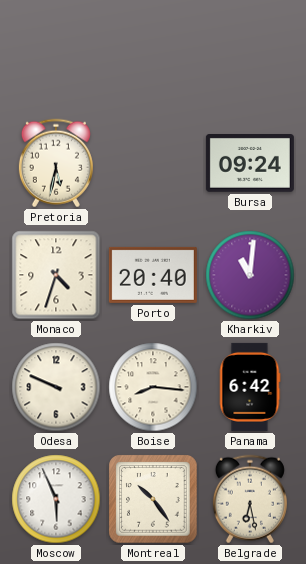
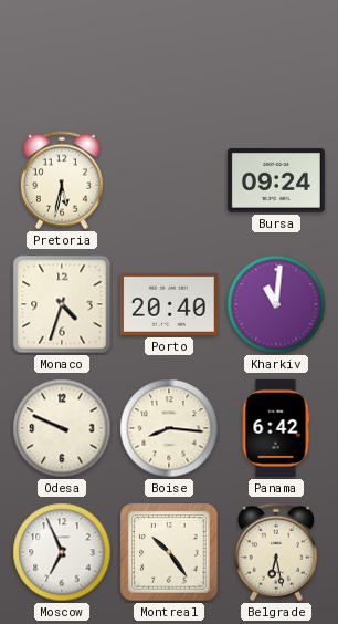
Moscow: 5:56 -> 6:56 (62, 552)
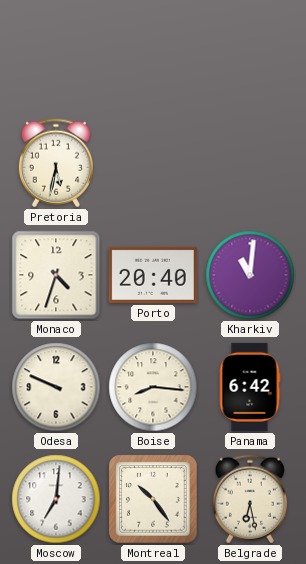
Bursa: 09:24 -> none (276, 181)
Moscow: 6:56 -> 7:01 (56, 499)
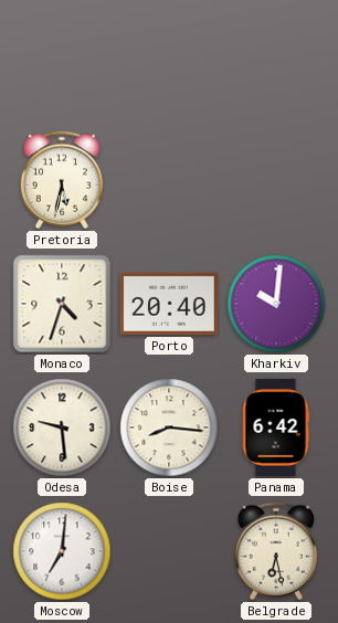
Kharkiv: 11:01 -> 10:01 (276, 304)
Odesa: 9:49 -> 9:29 (62, 427)
Montreal: 10:24 -> none (153, 499)
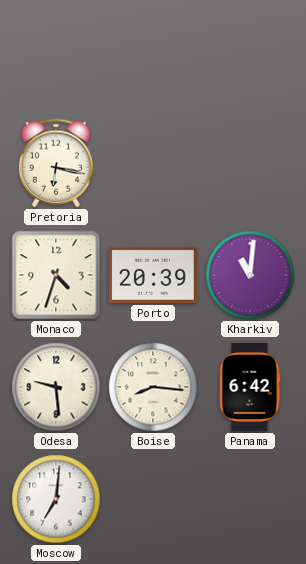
Pretoria: 5:32 -> 6:17 (56, 163)
Porto: 20:40 -> 20:39 (153, 275)
Kharkiv: 10:01 -> 11:01 (250, 275)
Belgrade: 6:28 -> none (276, 551)
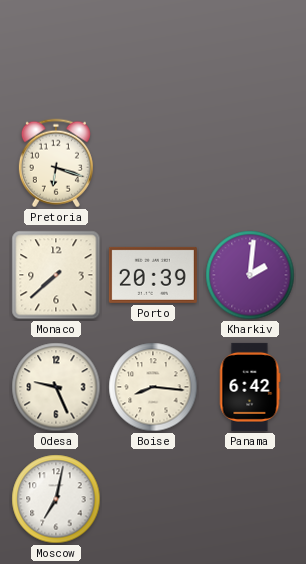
Pretoria: 6:17 -> 6:18 (56, 163)
Monaco: 4:33 -> 7:38 (56, 275)
Kharkiv: 11:01 -> 2:01 (250, 275)
Odesa: 9:29 -> 9:26 (56, 387)
Moscow: 7:01 -> 7:02 (56, 499)
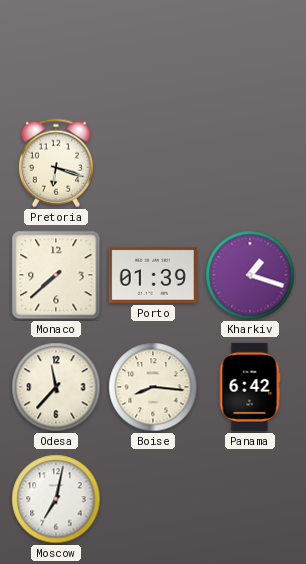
Porto: 20:39 -> 01:39 (153, 275)
Kharkiv: 2:01 -> 1:18 (250, 275)
Odesa: 9:26 -> 11:37 (56, 387)
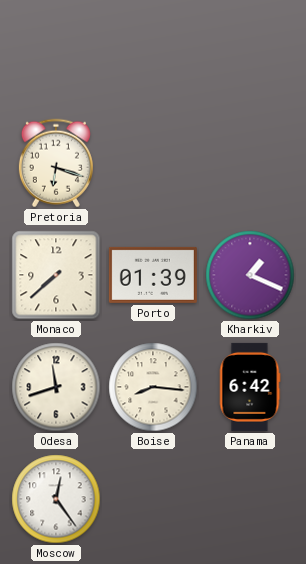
Kharkiv: 1:18 -> 1:19 (250, 275)
Odesa: 11:37 -> 11:42 (56, 387)
Moscow: 7:02 -> 12:24 (56, 499)
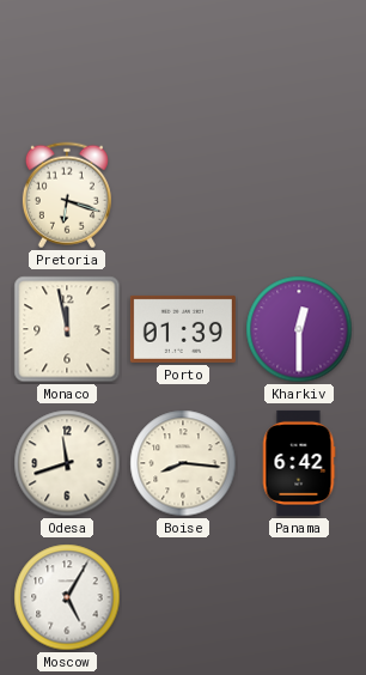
Monaco: 7:38 -> 11:58 (67, 329)
Kharkiv: 1:19 -> 12:30 (299, 329)
Moscow: 12:24 -> 5:05 (67, 597)
